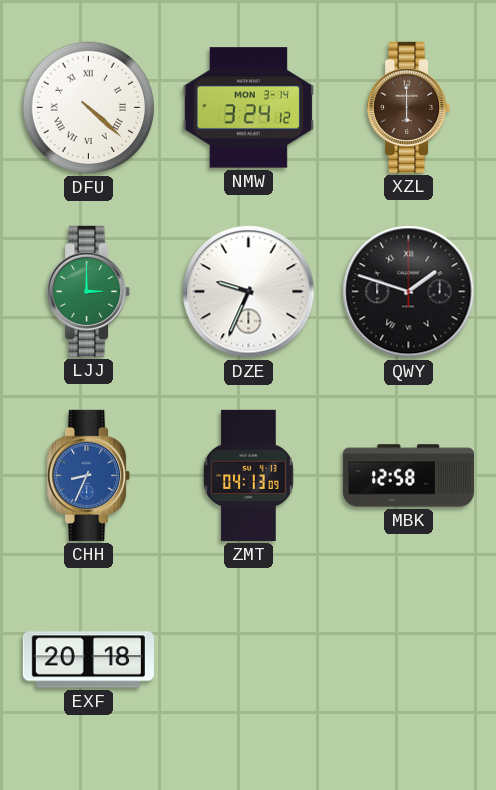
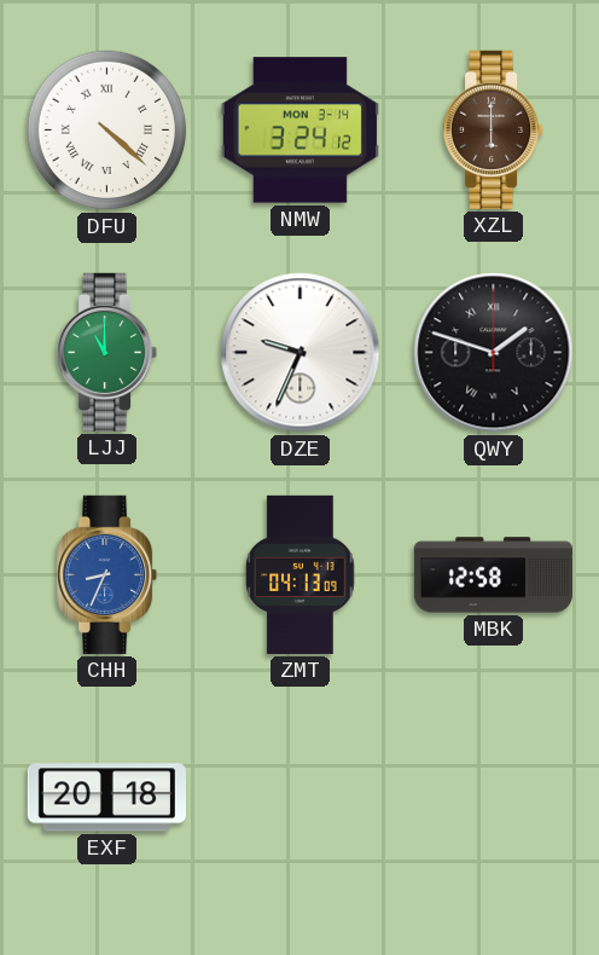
LJJ: 3:00 -> 11:00 (107, 352)
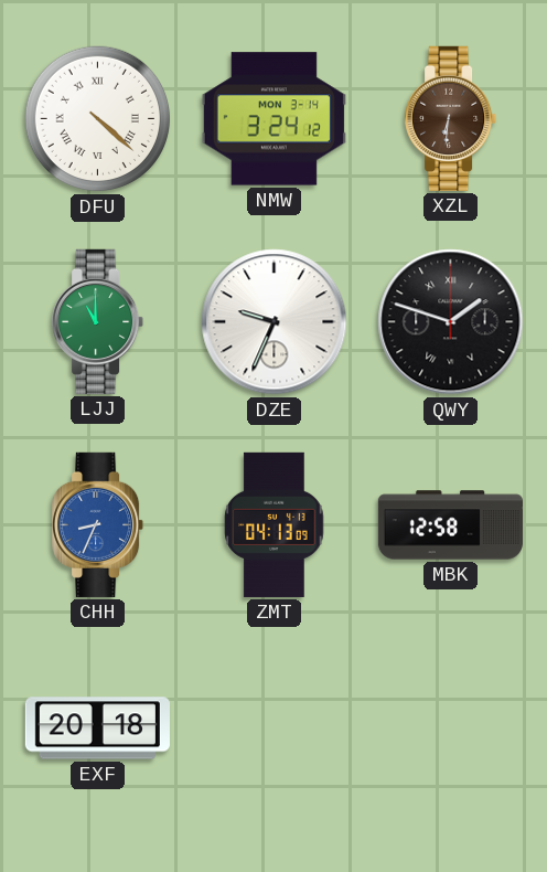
XZL: 6:00 -> 6:31 (451, 118)
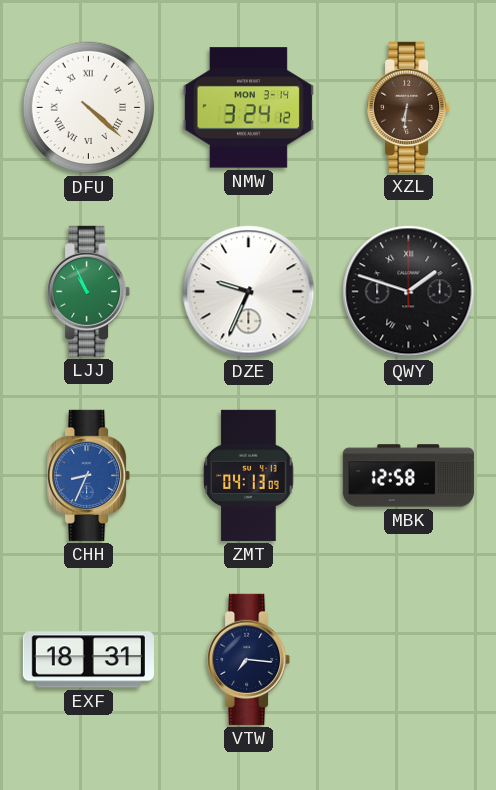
LJJ: 11:00 -> 10:56 (89, 291)
EXF: 20:18 -> 18:31 (88, 660)
VTW: none -> 7:16 (249, 659)
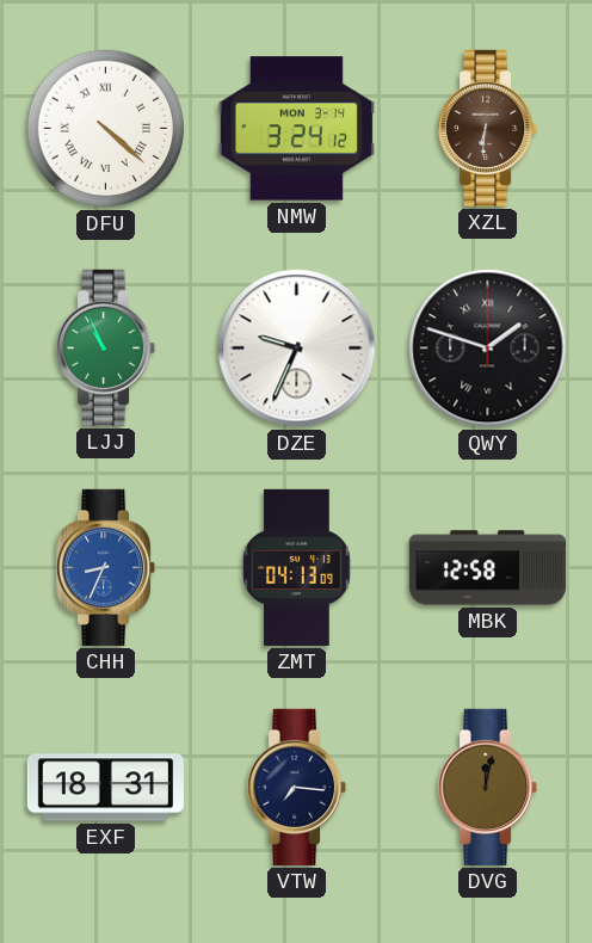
DVG: none -> 12:02 (488, 787)
